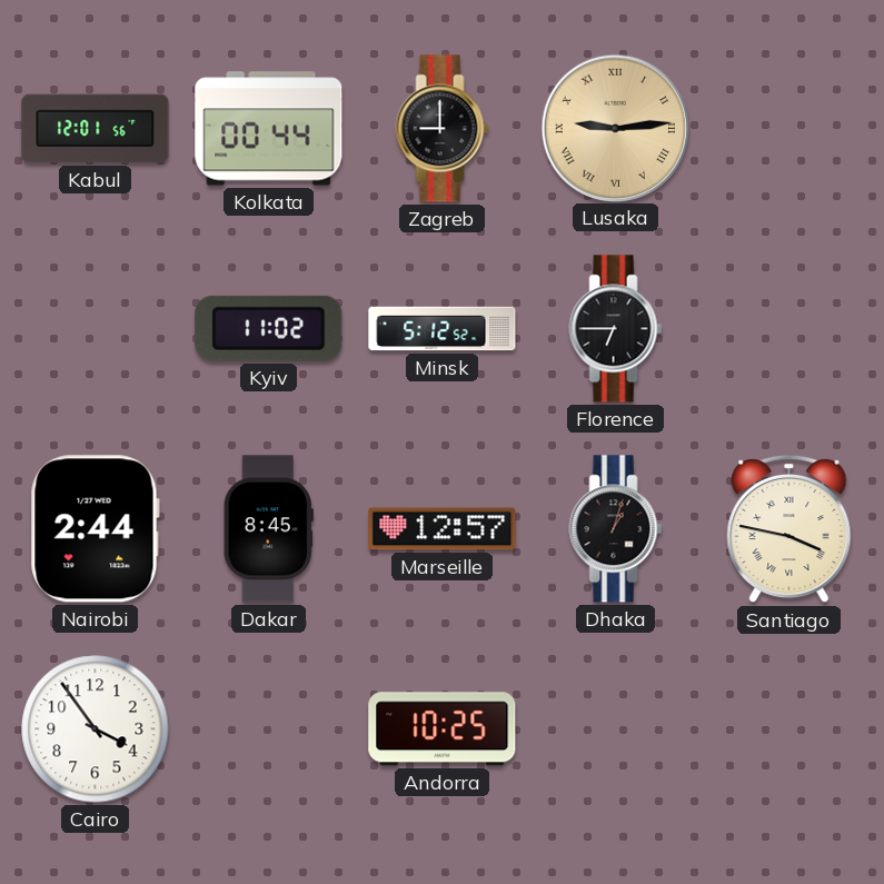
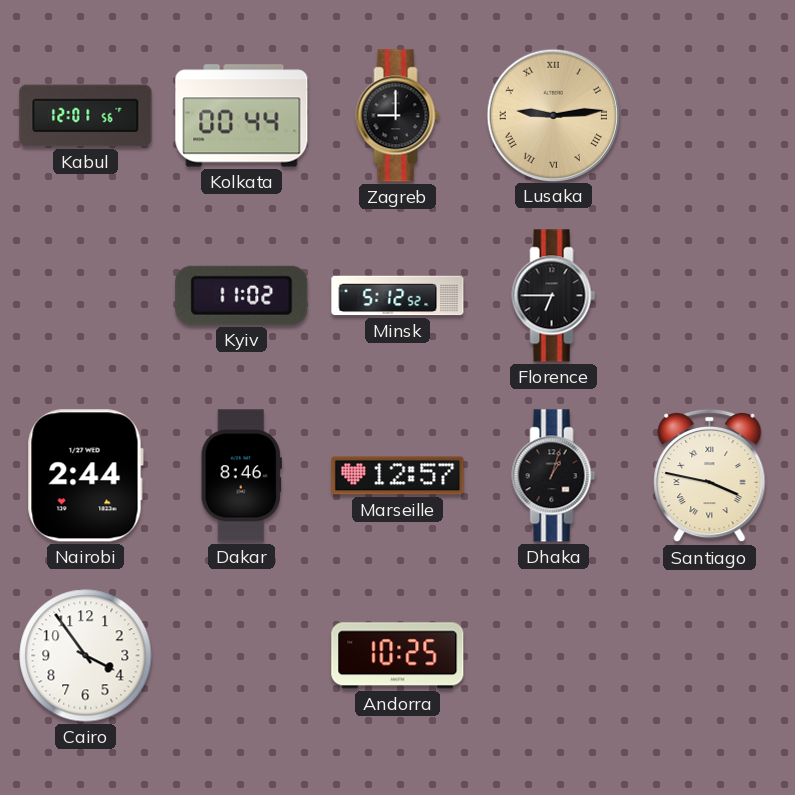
Dakar: 8:45 -> 8:46 (241, 476)
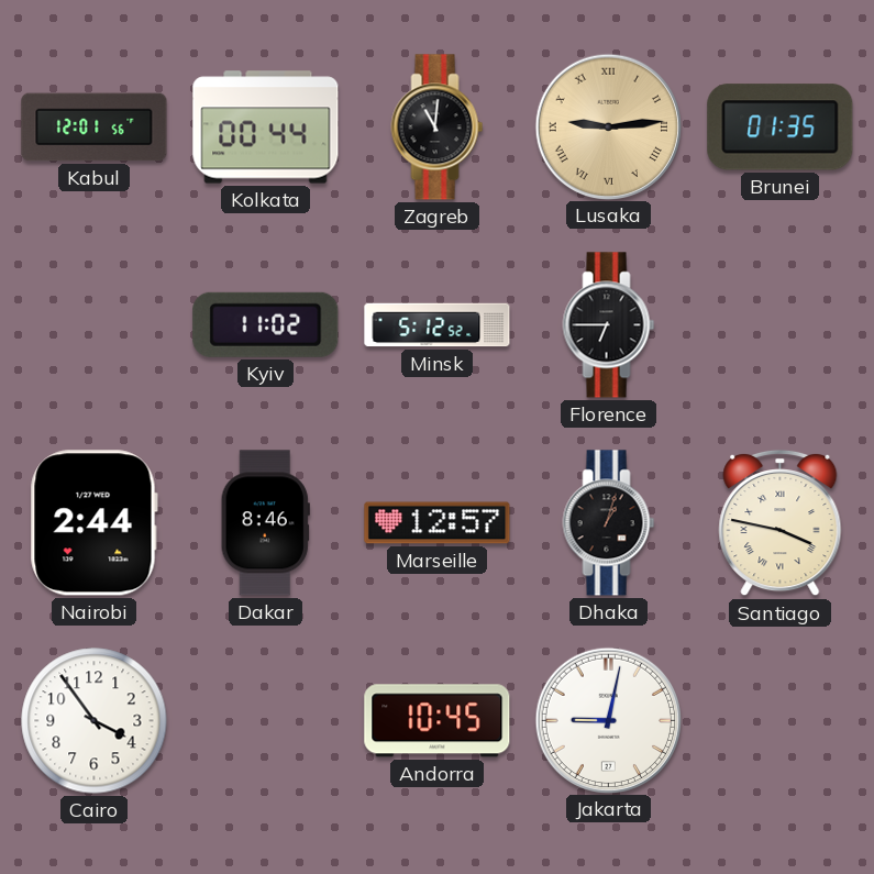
Zagreb: 9:00 -> 11:01 (438, 128)
Brunei: none -> 01:35 (781, 128)
Andorra: 10:25 -> 10:45 (438, 721)
Jakarta: none -> 9:02 (608, 720)
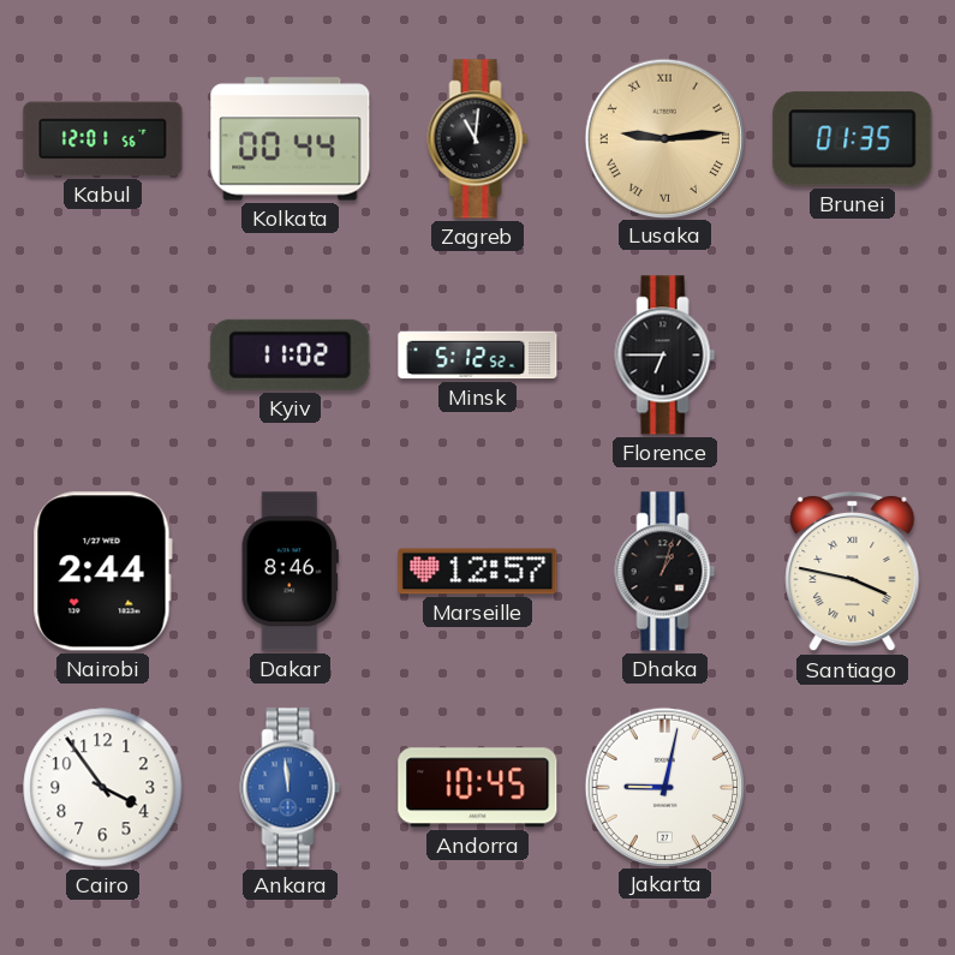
Ankara: none -> 11:59 (291, 788)
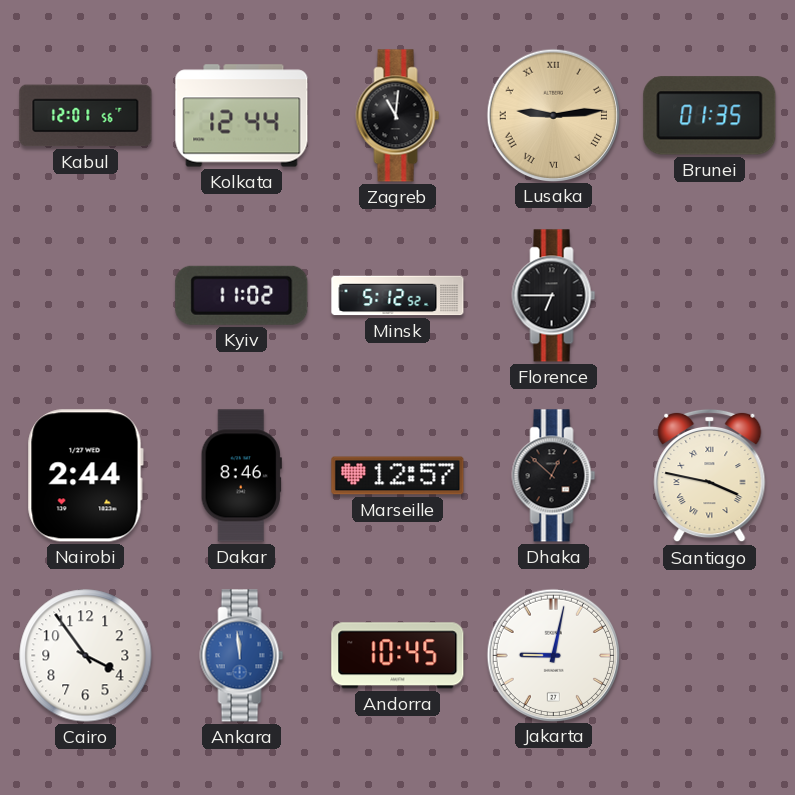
Kolkata: 00:44 -> 12:44 (242, 116)
Dhaka: 1:03 -> 12:52 (554, 476)
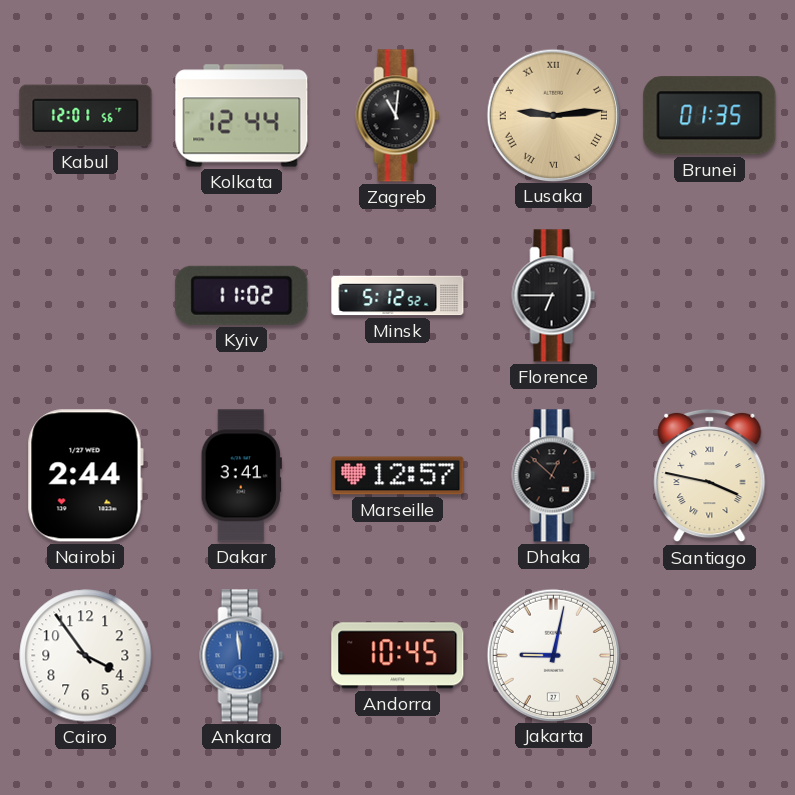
Dakar: 8:46 -> 3:41 (241, 476)
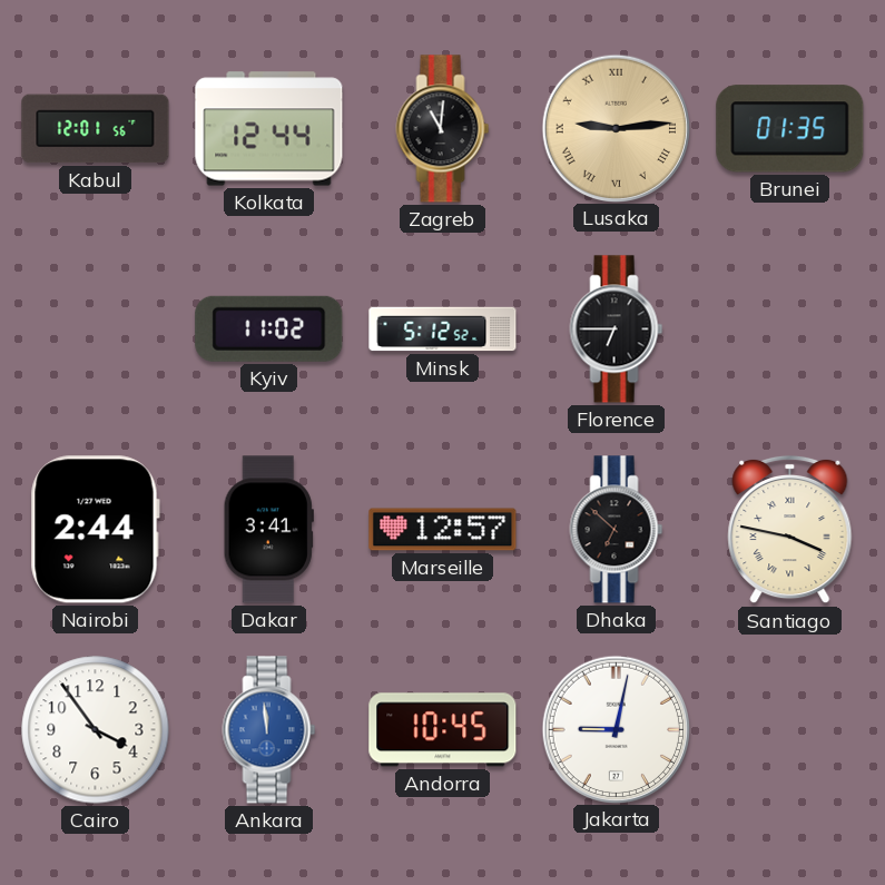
Dhaka: 12:52 -> 6:52 (617, 530)
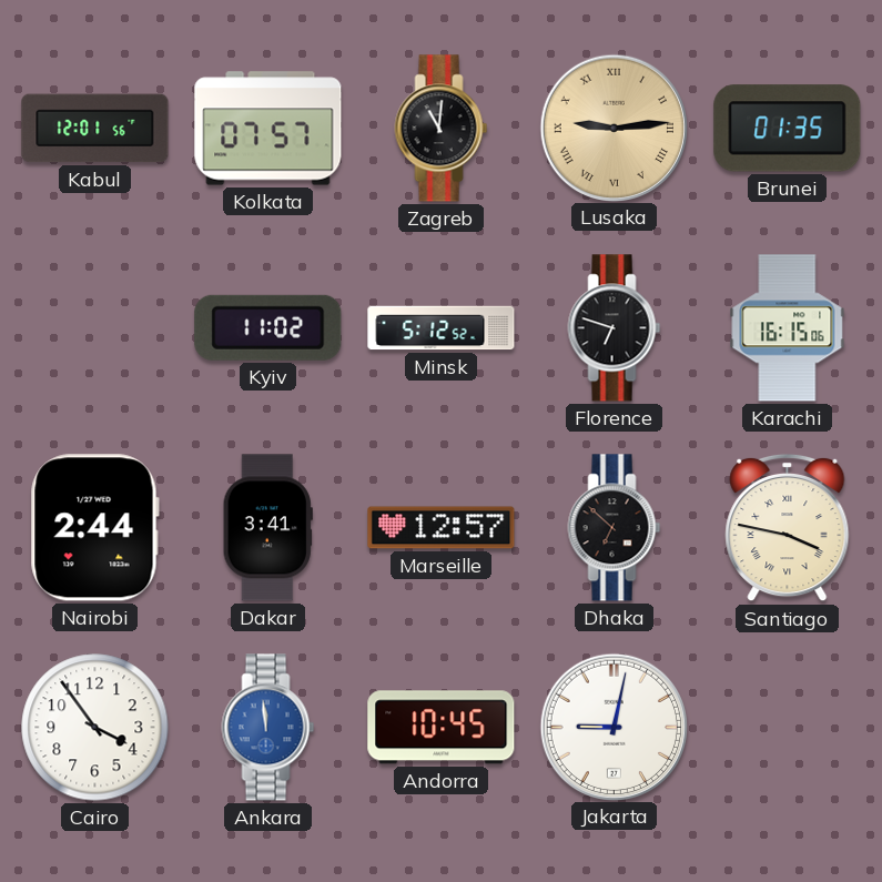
Kolkata: 12:44 -> 07:57 (268, 129)
Florence: 6:45 -> 6:48 (615, 328)
Karachi: none -> 16:15 (788, 328)
